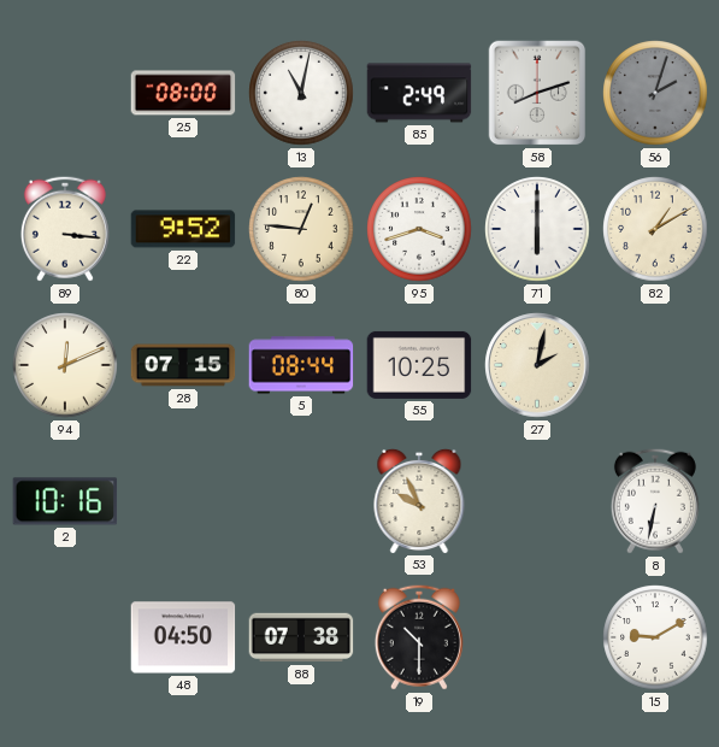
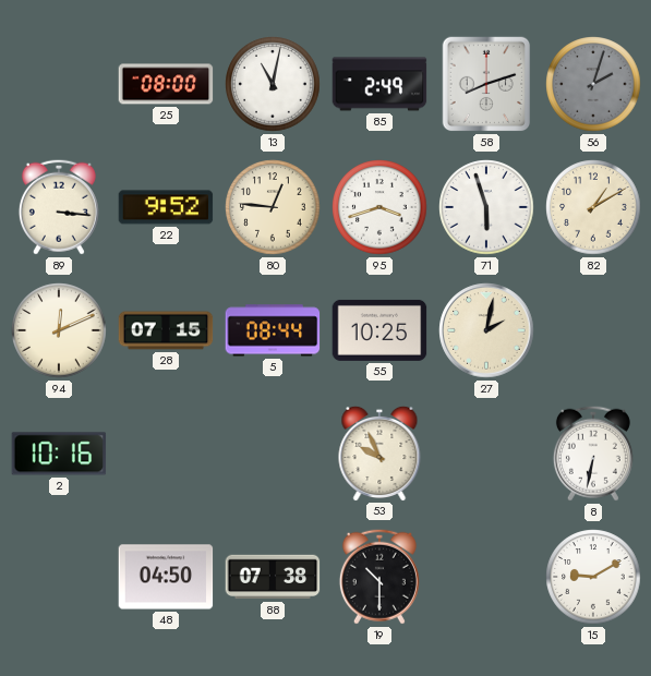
71: 6:00 -> 5:57 (486, 207)
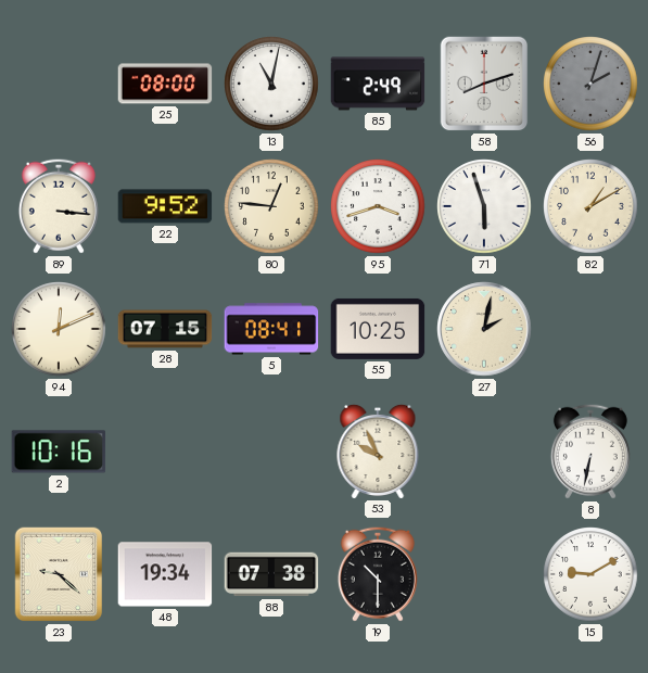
5: 08:44 -> 08:41 (271, 329)
23: none -> 9:22 (59, 574)
48: 04:50 -> 19:34 (165, 574)
